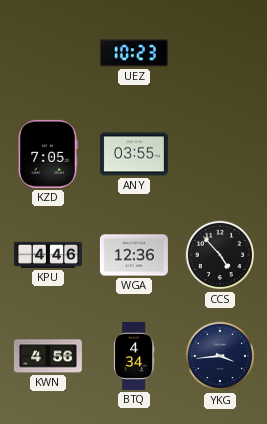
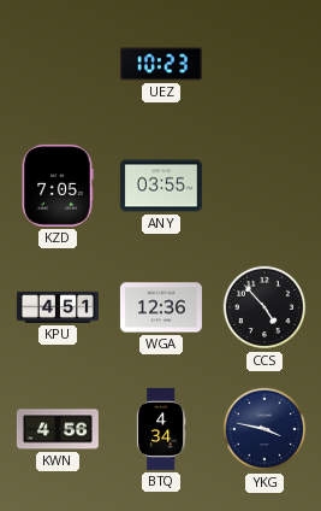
KPU: 4:46 -> 4:51 (58, 307)
YKG: 3:44 -> 3:47 (264, 429)
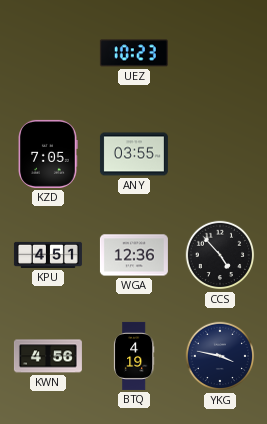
BTQ: 4:34 -> 4:19 (134, 356)
